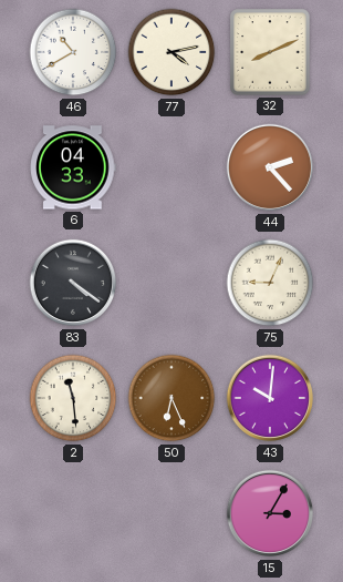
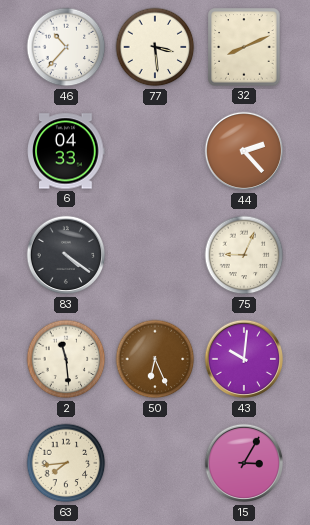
46: 10:40 -> 10:37 (66, 47)
77: 4:13 -> 3:29 (155, 47)
63: none -> 7:44 (66, 463)
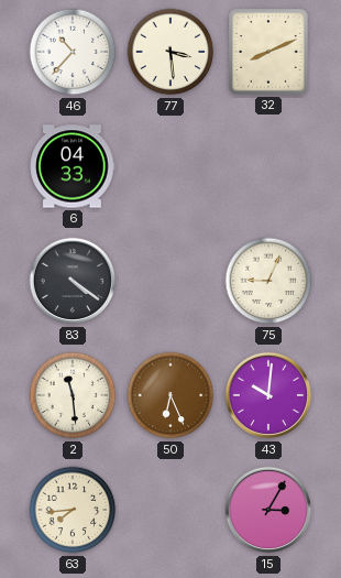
44: 2:23 -> none (244, 151)
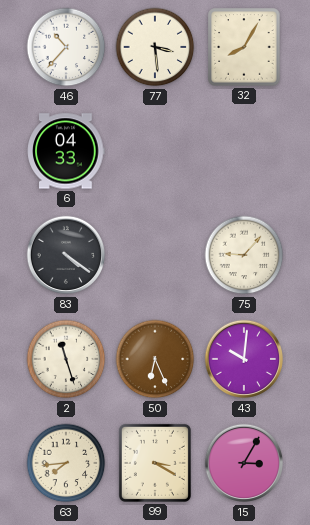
32: 8:11 -> 8:05 (244, 47)
75: 9:04 -> 9:07 (244, 255)
2: 11:29 -> 11:27 (66, 359)
99: none -> 3:20 (155, 463)
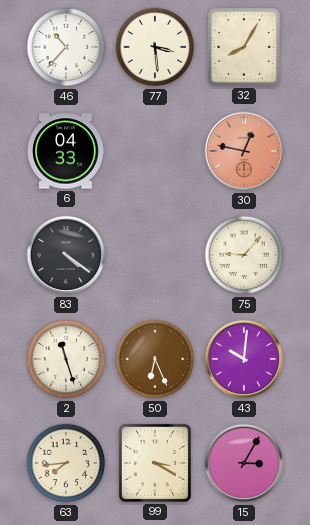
30: none -> 12:47 (244, 151)
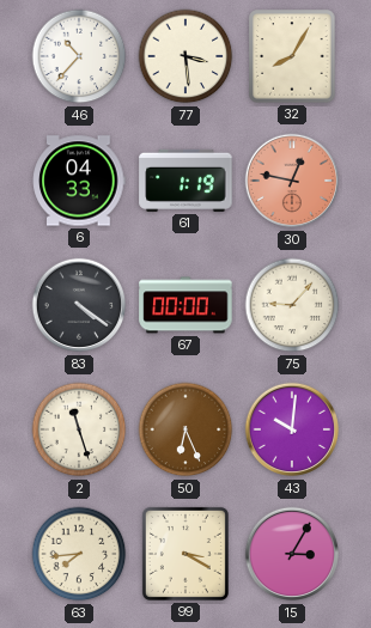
61: none -> 1:19 (185, 181)
67: none -> 00:00 (185, 305)
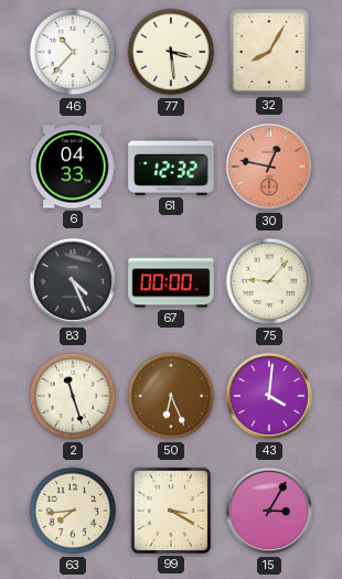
61: 1:19 -> 12:32 (171, 167)
83: 4:21 -> 4:26 (73, 281)
43: 10:01 -> 4:01 (269, 396)
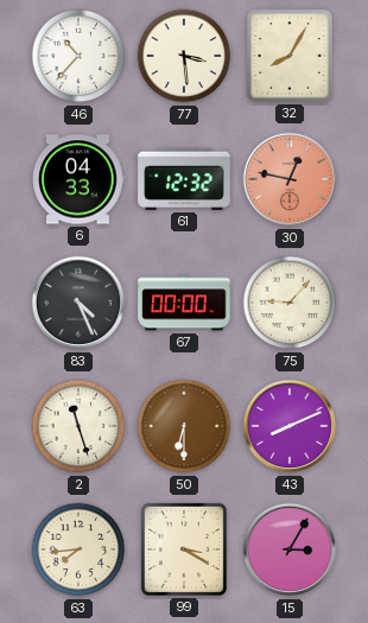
50: 6:26 -> 6:30 (184, 426)
43: 4:01 -> 8:11 (290, 426)
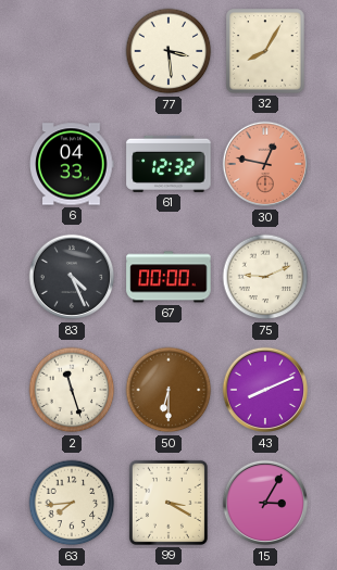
46: 10:37 -> none (78, 56)
75: 9:07 -> 9:11 (265, 277)
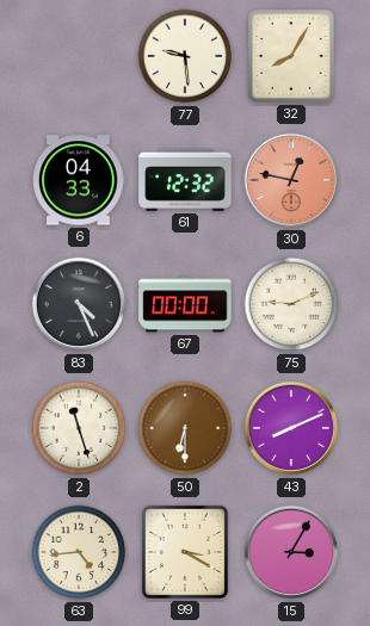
77: 3:29 -> 9:29 (185, 56)
63: 7:44 -> 4:44 (79, 552)
